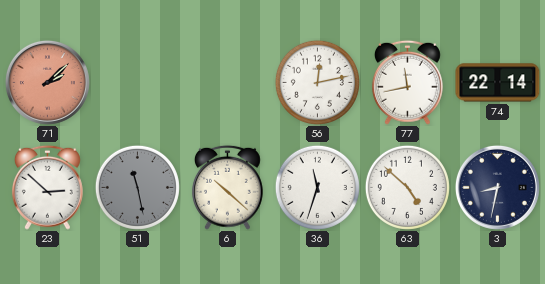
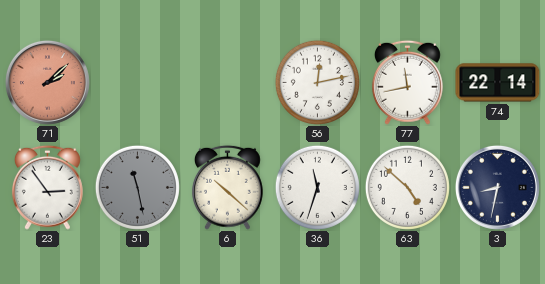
23: 2:52 -> 2:54 (47, 187)
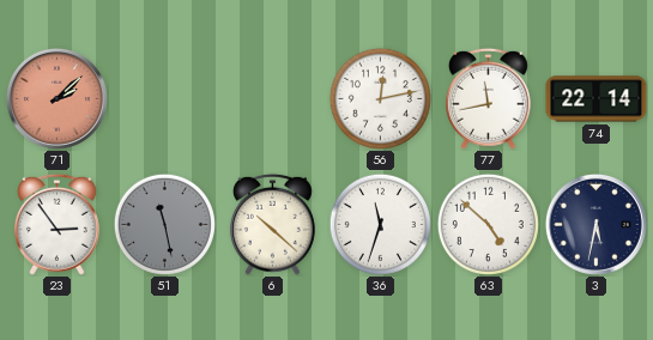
3: 8:32 -> 5:32 (595, 224)
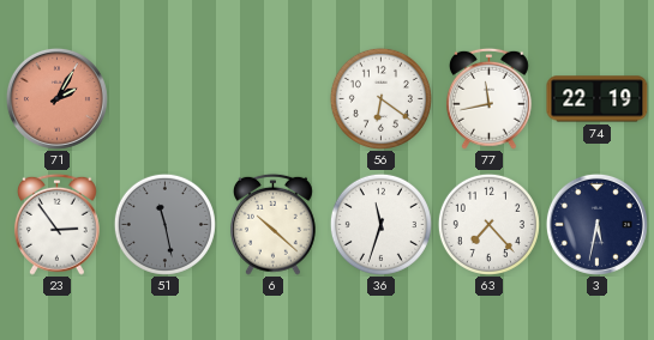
71: 2:08 -> 2:05 (56, 98)
56: 12:13 -> 6:21 (380, 98)
74: 22:14 -> 22:19 (598, 99)
63: 4:52 -> 7:23 (488, 224)
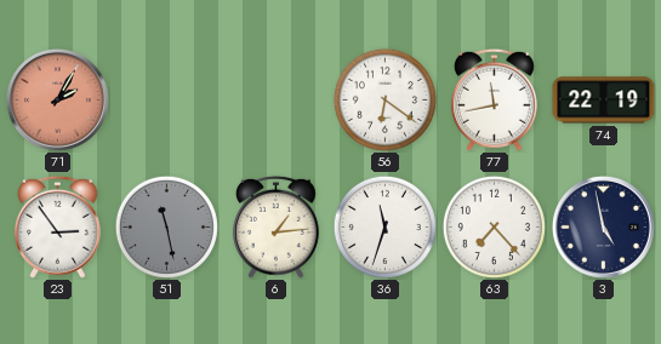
6: 10:22 -> 1:14 (275, 227)
3: 5:32 -> 4:58 (603, 227)
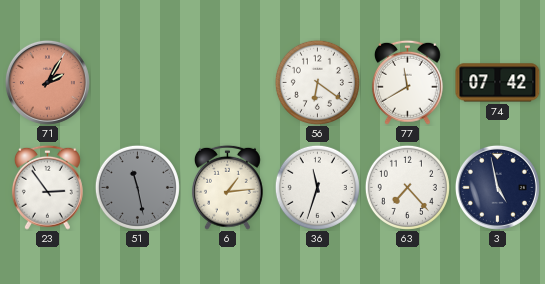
77: 11:43 -> 11:40 (407, 82)
74: 22:19 -> 07:42 (498, 83)
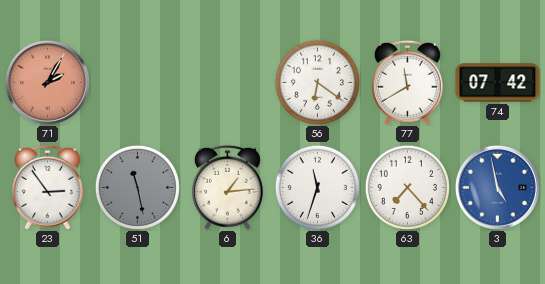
3 dial: navy -> blue (497, 187)
